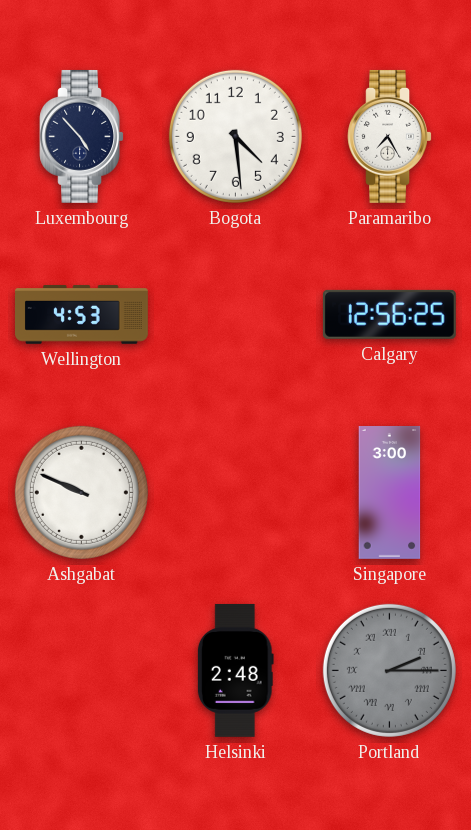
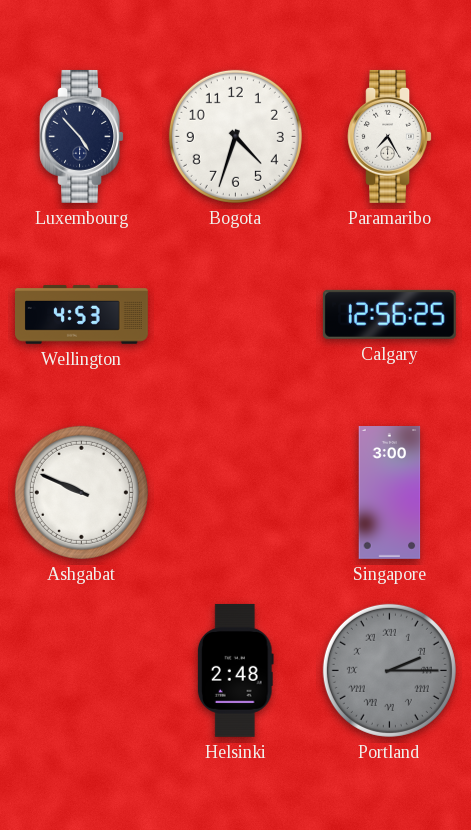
Bogota: 4:29 -> 4:33 (235, 136)
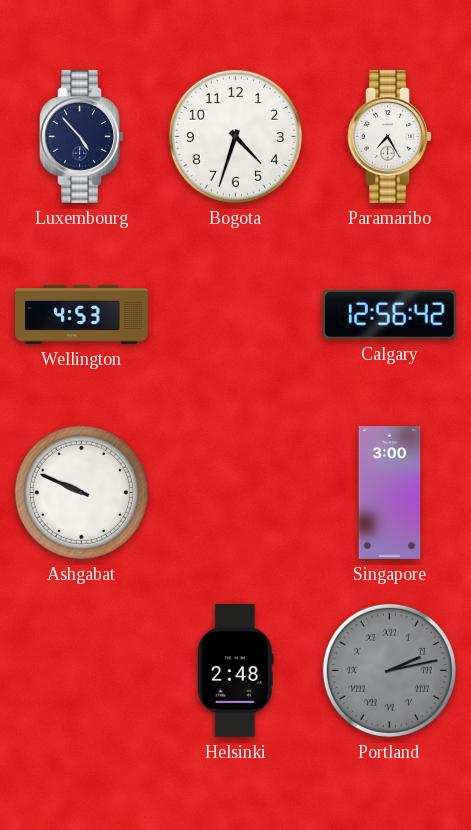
Calgary: 12:56:25 -> 12:56:42 (389, 314)
Portland: 2:15 -> 2:13 (389, 670)
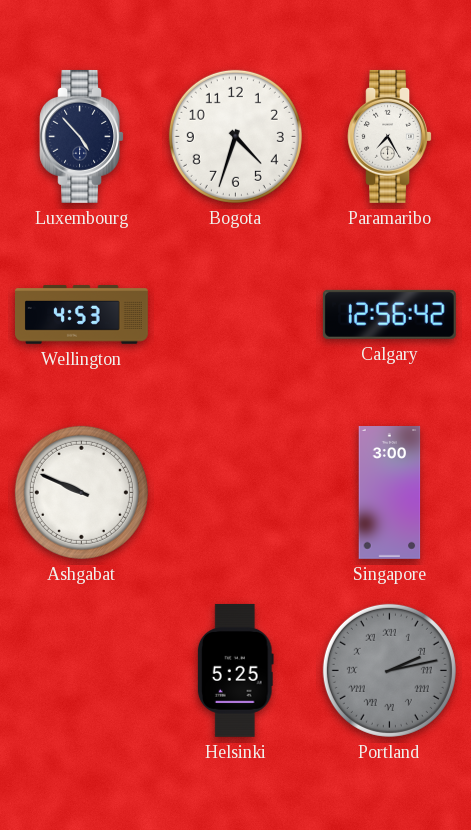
Helsinki: 2:48 -> 5:25 (235, 670)
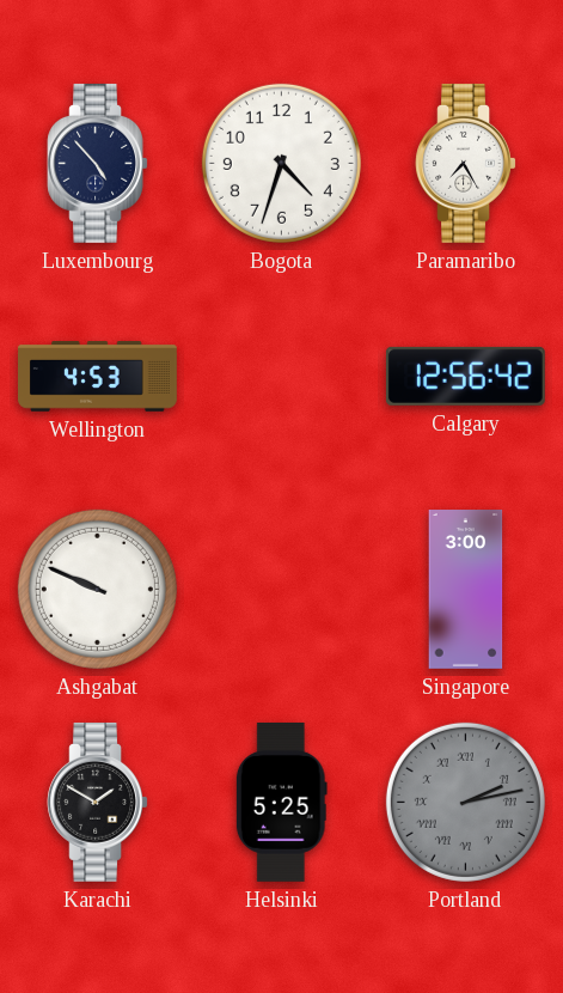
Karachi: none -> 1:50 (97, 802)
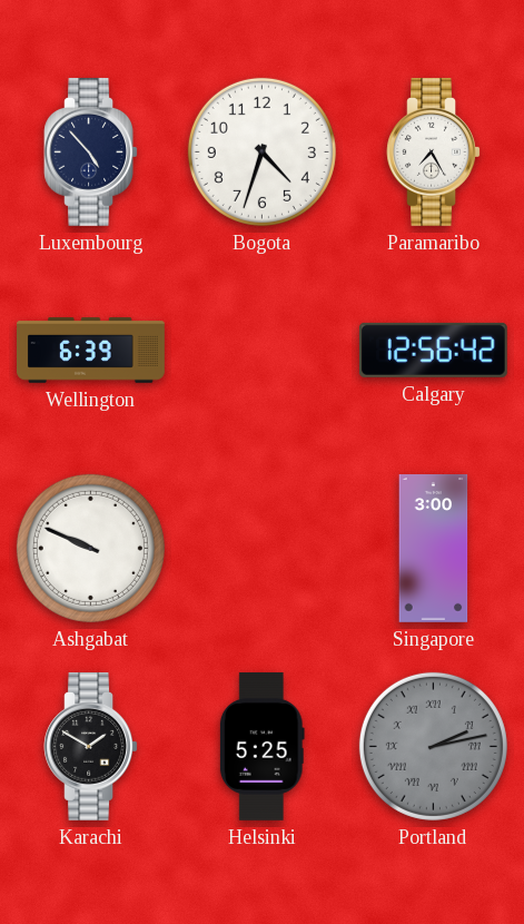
Wellington: 4:53 -> 6:39 (91, 351)
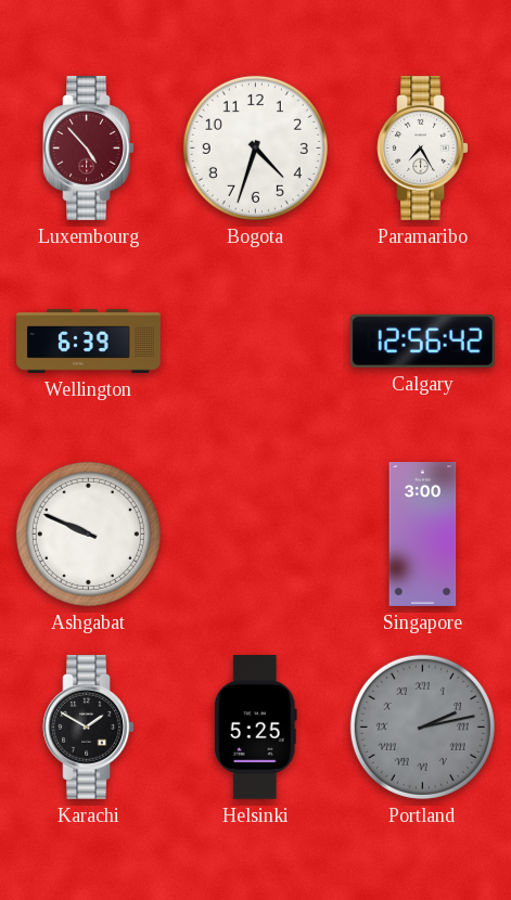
Luxembourg dial: navy -> burgundy (88, 147)
